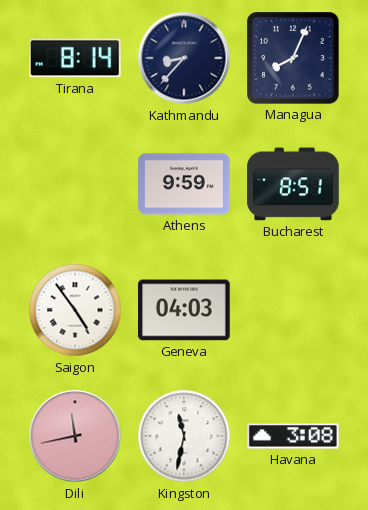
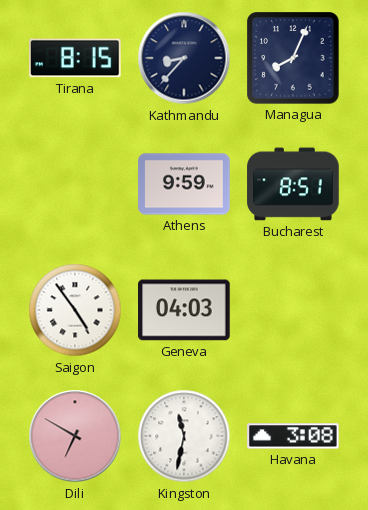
Tirana: 8:14 -> 8:15 (76, 58)
Dili: 11:43 -> 6:50 (75, 436)
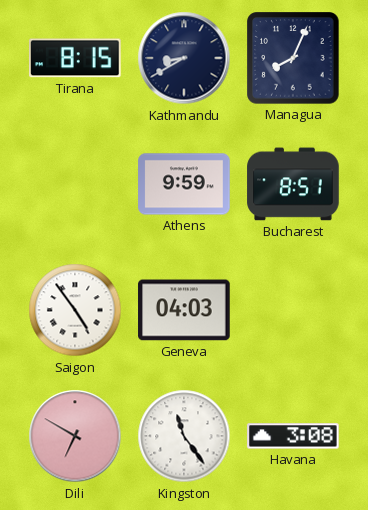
Kathmandu: 8:37 -> 8:40 (184, 58)
Kingston: 11:32 -> 11:24 (184, 436)
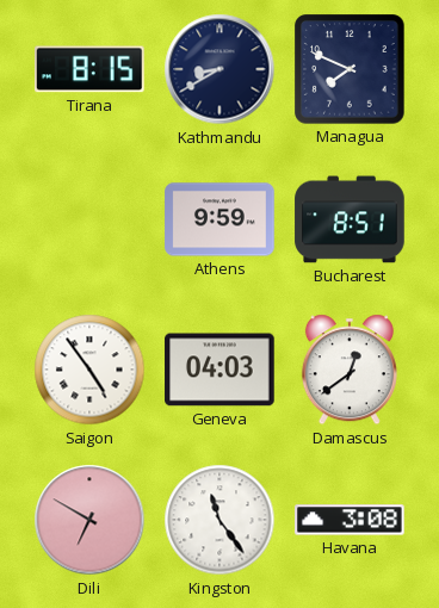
Managua: 8:04 -> 7:49 (350, 69)
Damascus: none -> 12:39 (350, 370)
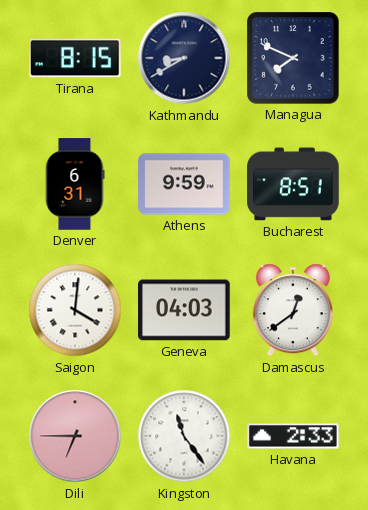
Denver: none -> 6:31 (75, 184)
Saigon: 4:54 -> 4:01 (75, 310)
Dili: 6:50 -> 6:45 (75, 436)
Havana: 3:08 -> 2:33 (293, 436)
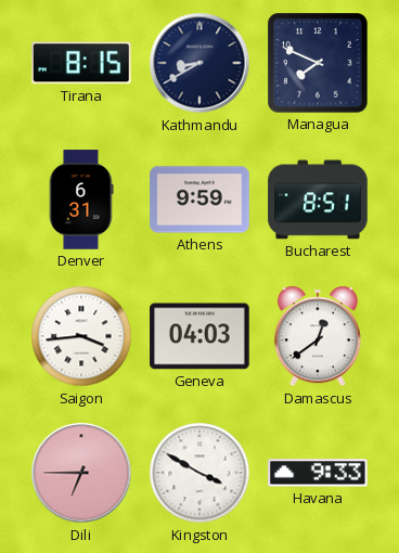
Saigon: 4:01 -> 3:44 (81, 336)
Kingston: 11:24 -> 3:50 (200, 473)
Havana: 2:33 -> 9:33 (318, 473)
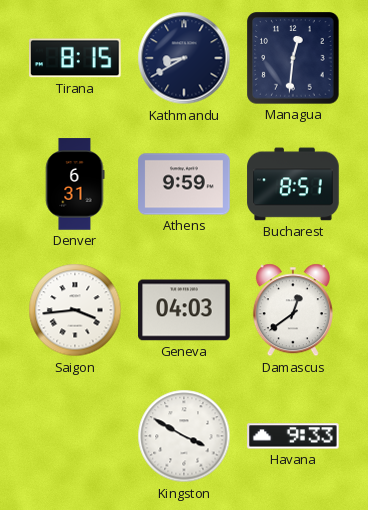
Managua: 7:49 -> 12:31 (293, 58)
Dili: 6:45 -> none (81, 473)
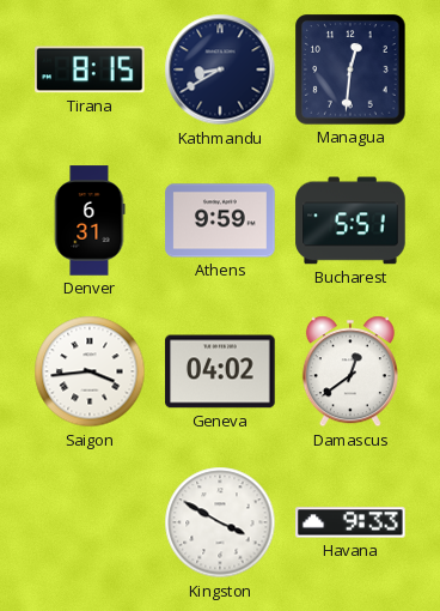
Bucharest: 8:51 -> 5:51 (350, 220)
Geneva: 04:03 -> 04:02 (220, 371)
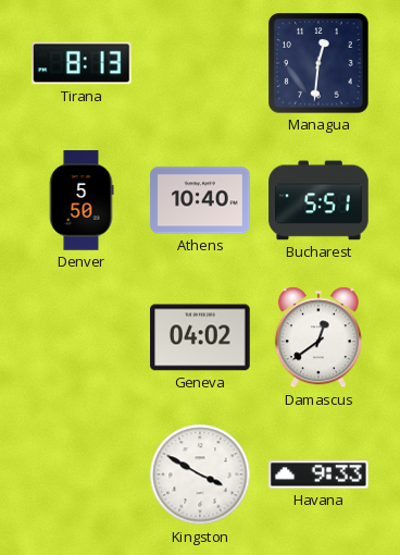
Tirana: 8:15 -> 8:13 (83, 63)
Kathmandu: 8:40 -> none (220, 69)
Denver: 6:31 -> 5:50 (82, 200)
Athens: 9:59 -> 10:40 (200, 200)
Saigon: 3:44 -> none (90, 371)
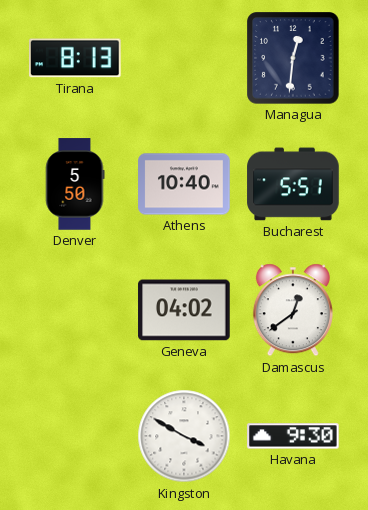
Havana: 9:33 -> 9:30 (293, 436)
